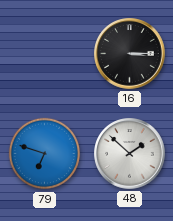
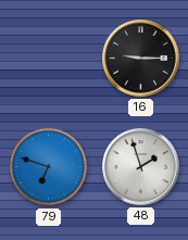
16: 3:15 -> 9:15 (141, 59)
48: 1:52 -> 1:57 (141, 167)
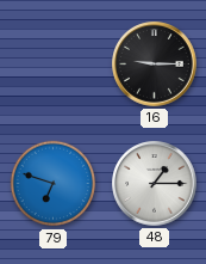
48: 1:57 -> 1:15 (155, 184)
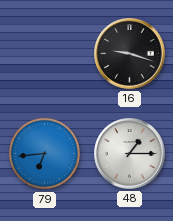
16: 9:15 -> 9:18 (130, 54)
79: 6:48 -> 6:44 (45, 154)
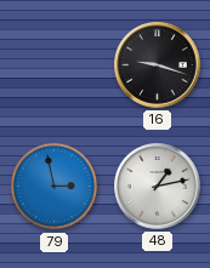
79: 6:44 -> 2:58 (55, 187)
48: 1:15 -> 1:13 (158, 187)
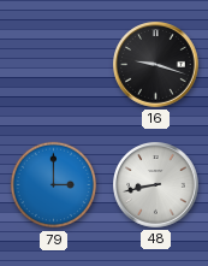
79: 2:58 -> 3:00 (54, 185)
48: 1:13 -> 8:43 (156, 185)
